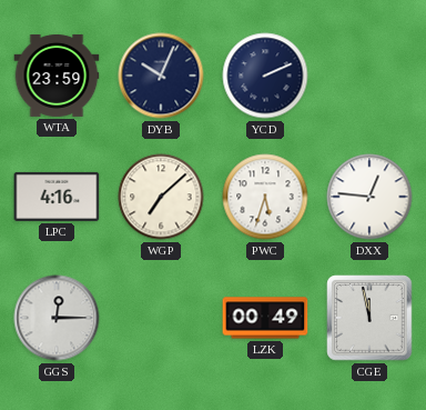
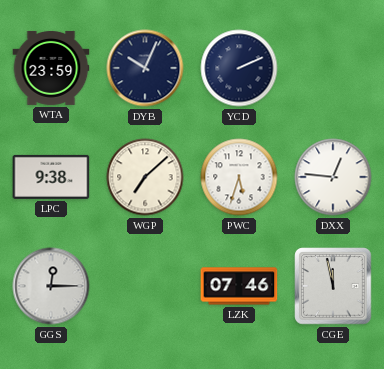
LPC: 4:16 -> 9:38 (51, 177)
LZK: 00:49 -> 07:46 (239, 286)
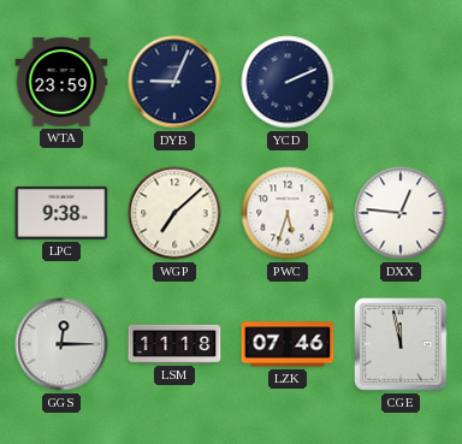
DYB: 10:04 -> 9:04 (174, 82)
LSM: none -> 11:18 (174, 344)
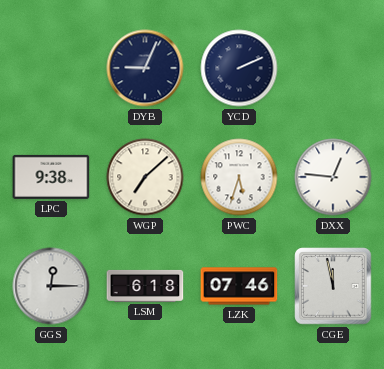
WTA: 23:59 -> none (61, 82)
LSM: 11:18 -> 6:18 (145, 286)
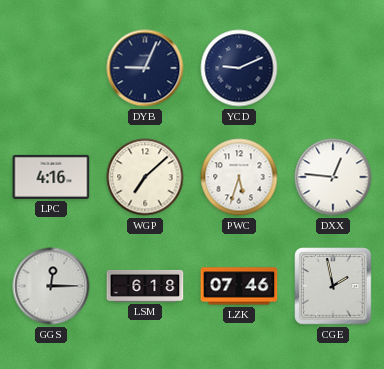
YCD: 2:11 -> 9:11 (239, 68)
LPC: 9:38 -> 4:16 (51, 177)
CGE: 11:58 -> 1:58 (333, 286)
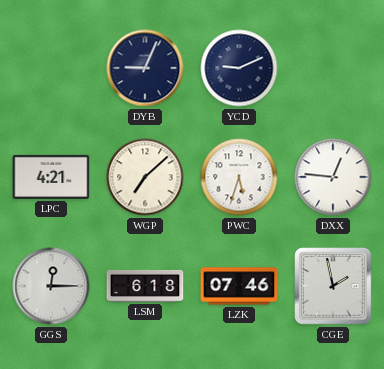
LPC: 4:16 -> 4:21 (51, 177)
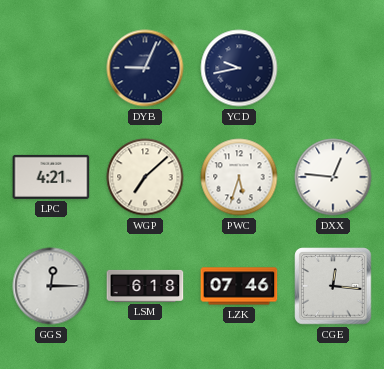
YCD: 9:11 -> 9:43 (239, 68)
CGE: 1:58 -> 12:16 (333, 286)
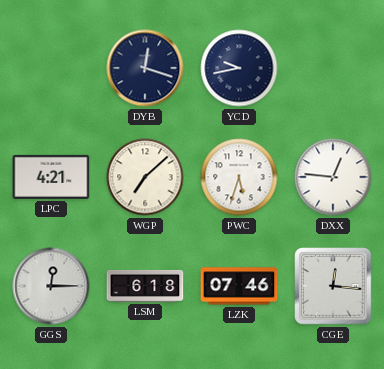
DYB: 9:04 -> 12:18 (145, 68)
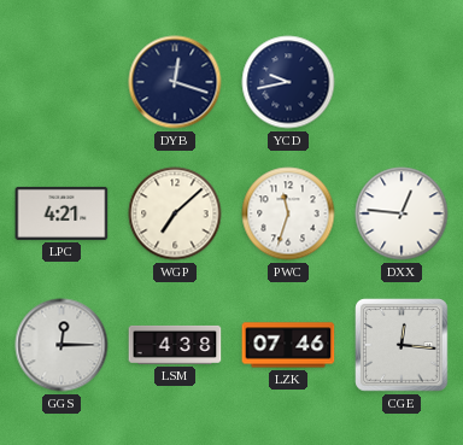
PWC: 5:33 -> 11:33 (288, 213)
LSM: 6:18 -> 4:38 (175, 345)
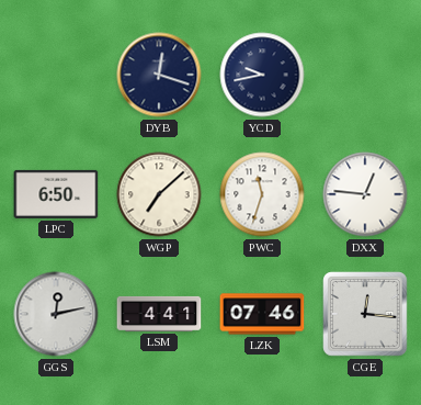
LPC: 4:21 -> 6:50 (56, 194)
GGS: 12:15 -> 12:13 (56, 314)
LSM: 4:38 -> 4:41 (159, 314)
